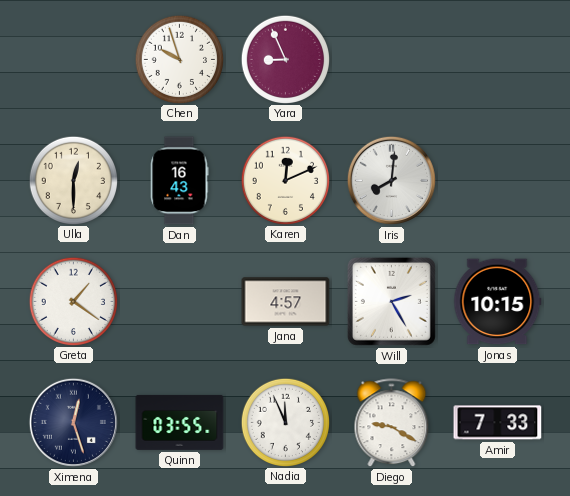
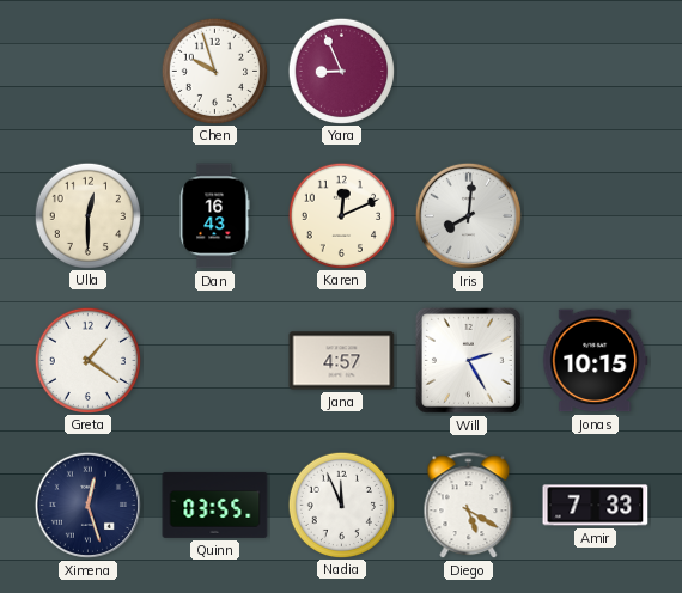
Diego: 9:20 -> 5:20 (469, 506)
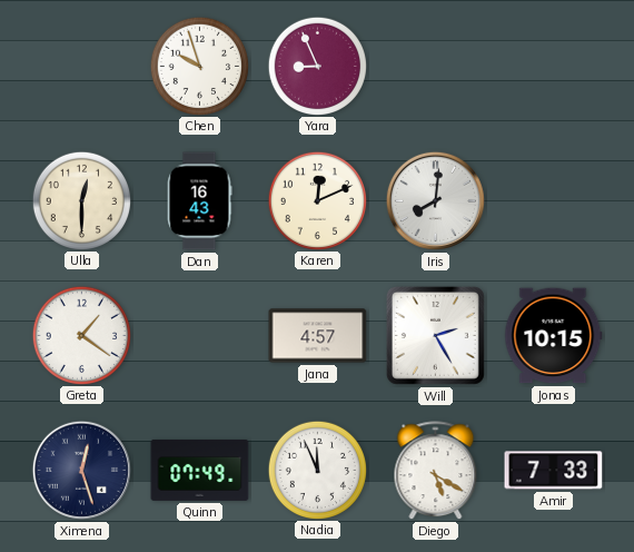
Quinn: 03:55 -> 07:49 (200, 470)
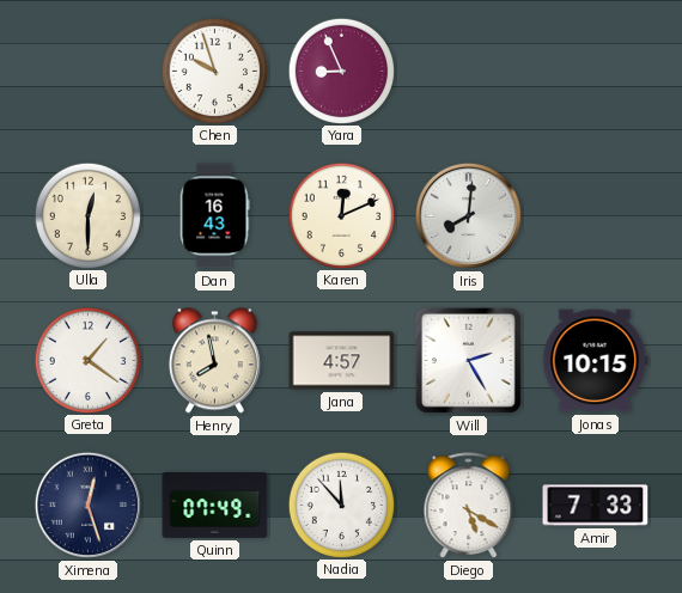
Henry: none -> 7:58 (214, 361)
Nadia: 11:56 -> 11:53 (341, 505)
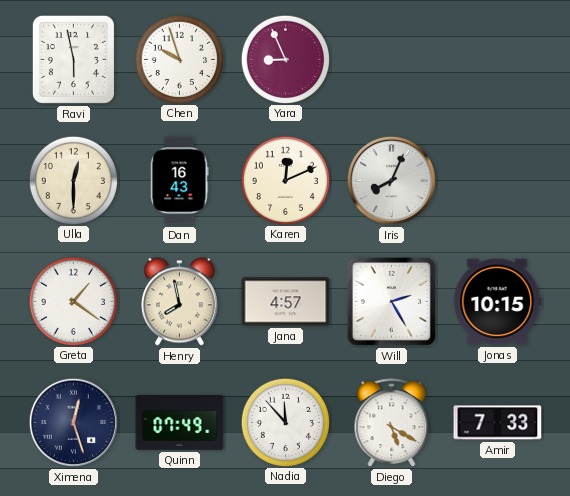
Ravi: none -> 5:58 (73, 59)
Iris: 8:01 -> 8:04 (391, 180)
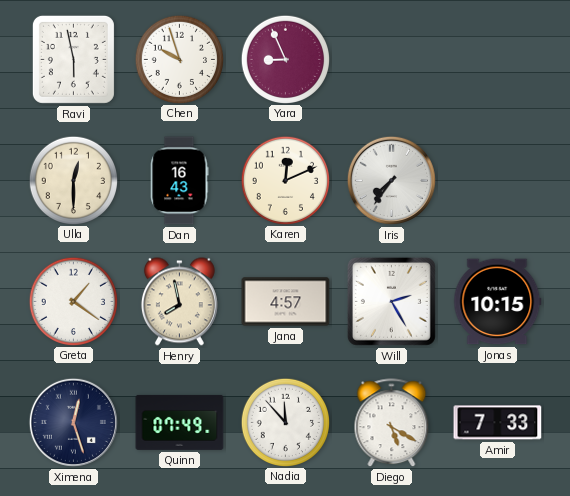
Iris: 8:04 -> 7:36 (391, 180)
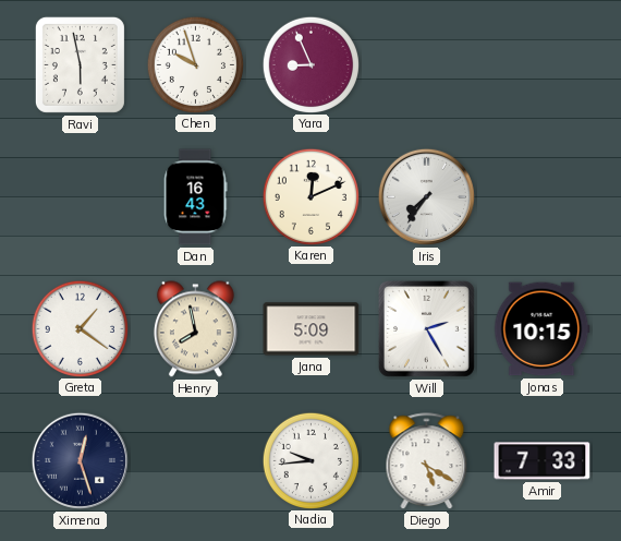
Ulla: 12:30 -> none (73, 180)
Jana: 4:57 -> 5:09 (312, 329)
Quinn: 07:49 -> none (180, 422)
Nadia: 11:53 -> 9:44 (310, 460)
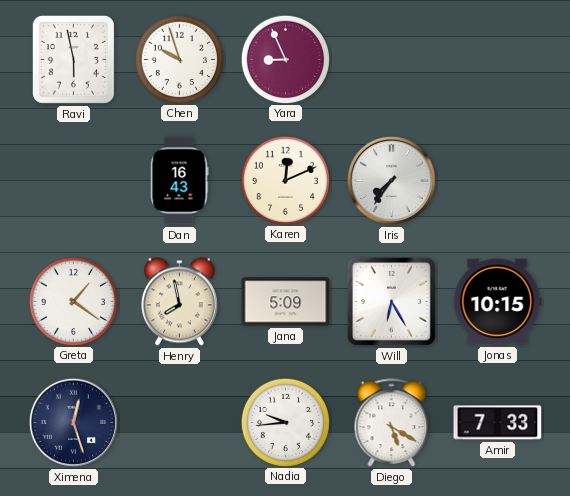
Will: 2:25 -> 6:25 (391, 301)
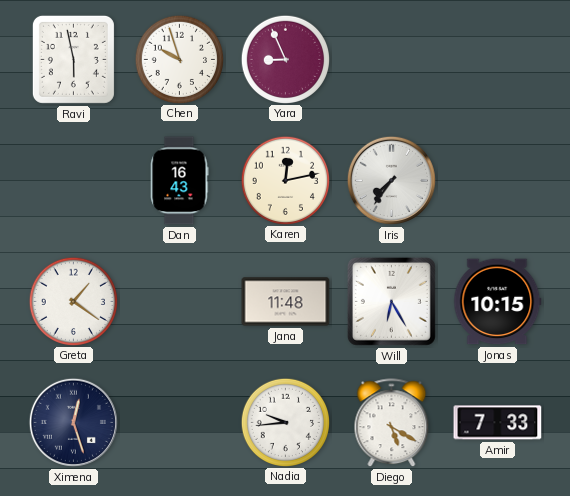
Karen: 12:11 -> 12:13 (285, 180)
Henry: 7:58 -> none (179, 302)
Jana: 5:09 -> 11:48 (286, 302)
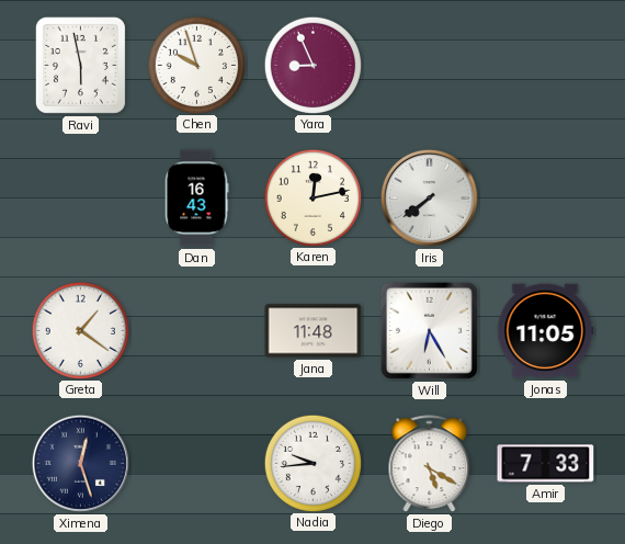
Iris: 7:36 -> 7:39 (429, 197)
Jonas: 10:15 -> 11:05 (546, 331)
